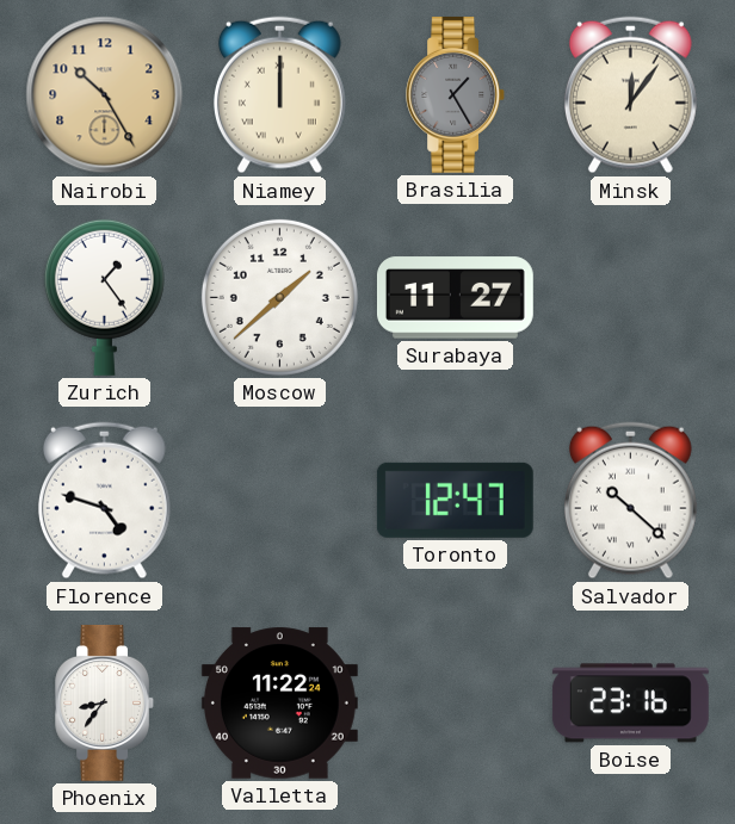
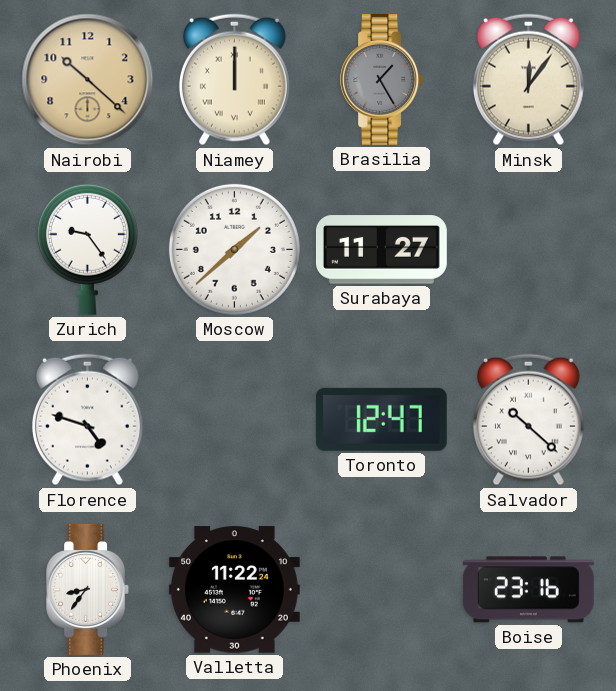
Nairobi: 10:25 -> 10:22 (88, 80)
Zurich: 1:24 -> 9:24 (87, 249)
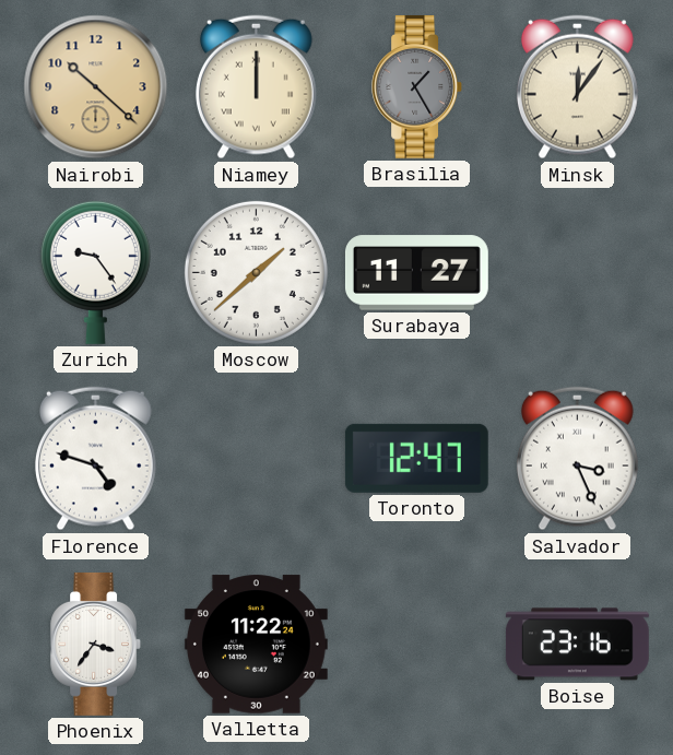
Salvador: 10:22 -> 3:26 (577, 459)
Phoenix: 8:36 -> 3:36 (96, 644)
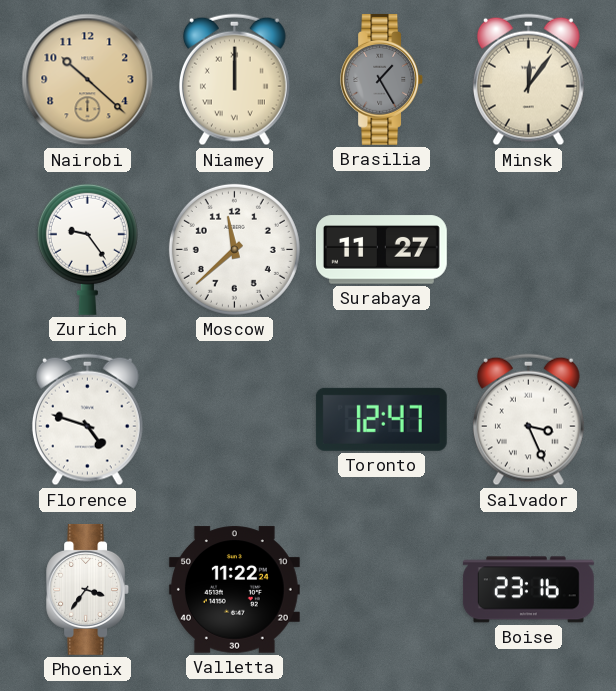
Moscow: 1:38 -> 11:38 (234, 249)
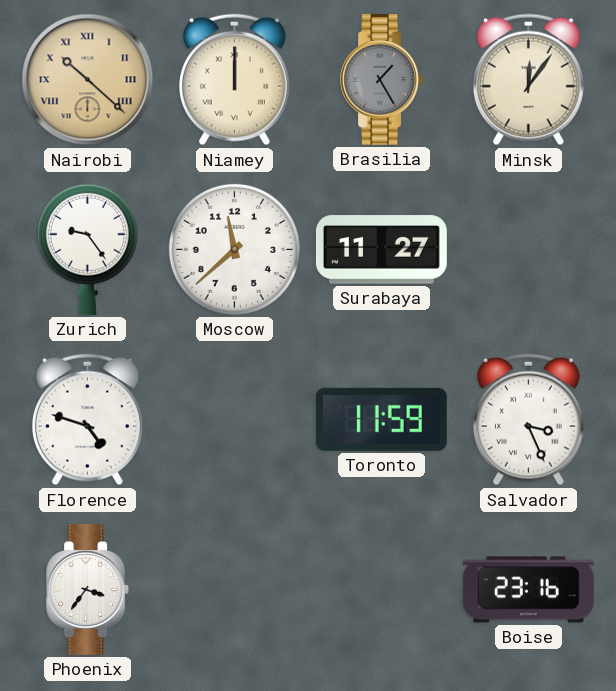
Nairobi numerals: Arabic -> Roman (88, 80)
Toronto: 12:47 -> 11:59 (381, 419)
Valletta: 11:22 -> none (234, 590)
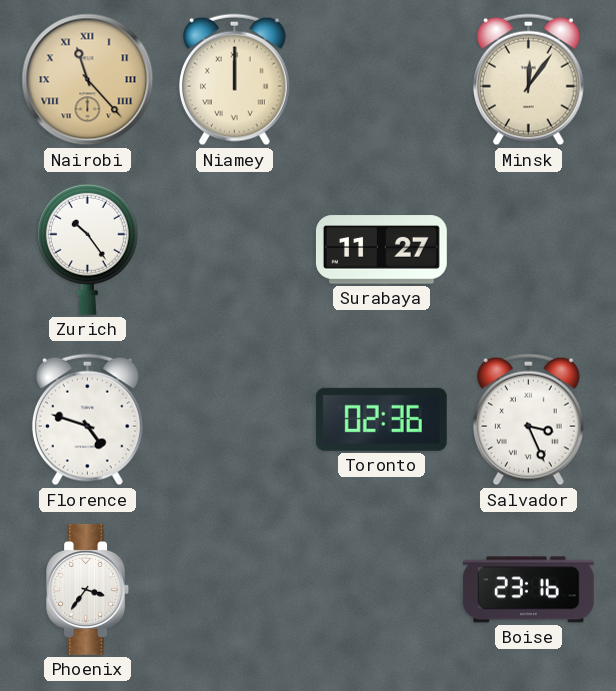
Nairobi: 10:22 -> 11:23 (88, 80)
Brasilia: 1:25 -> none (382, 79)
Zurich: 9:24 -> 10:24 (87, 249)
Moscow: 11:38 -> none (234, 249)
Toronto: 11:59 -> 02:36 (381, 419)
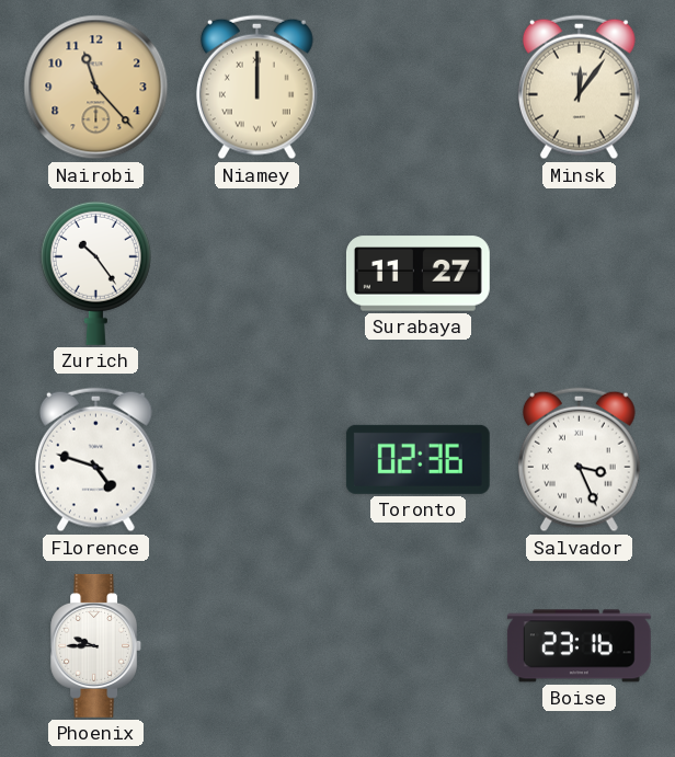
Nairobi numerals: Roman -> Arabic (96, 88)
Phoenix: 3:36 -> 9:45 (96, 645)
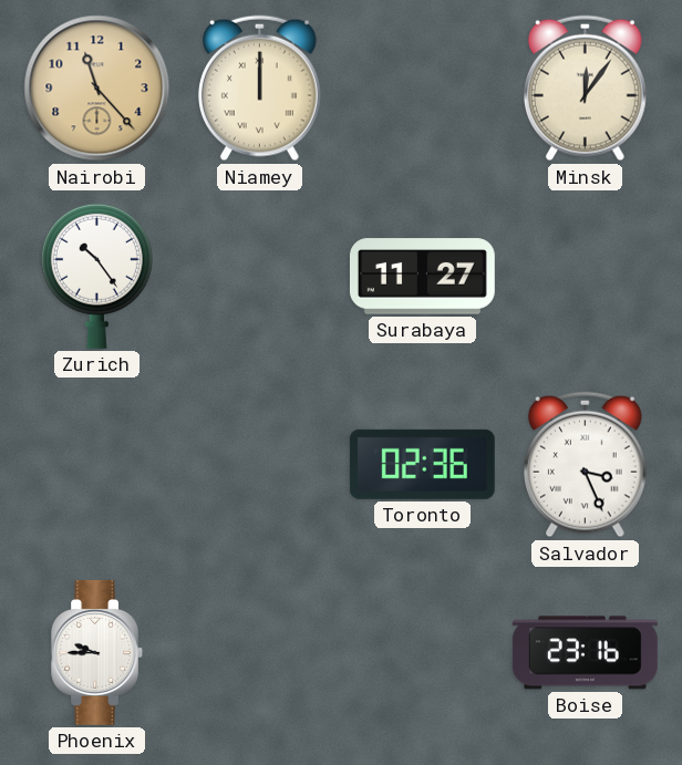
Florence: 4:48 -> none (95, 460)
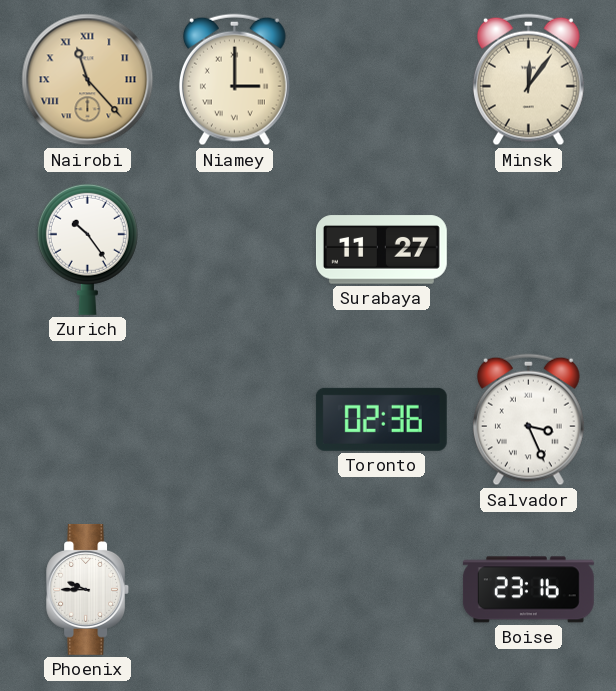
Nairobi numerals: Arabic -> Roman (88, 80)
Niamey: 12:00 -> 3:00 (234, 80)
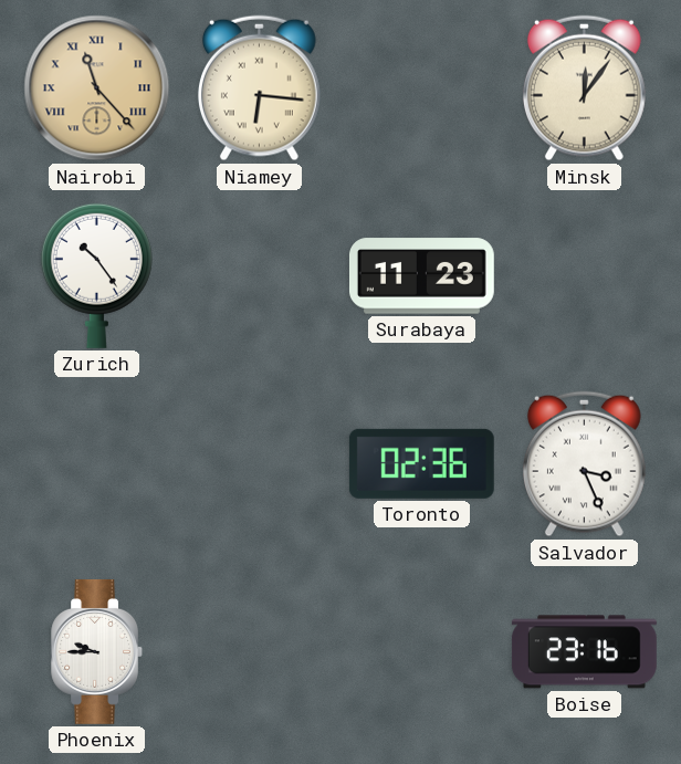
Niamey: 3:00 -> 6:16 (259, 88)
Surabaya: 11:27 -> 11:23 (421, 276)
